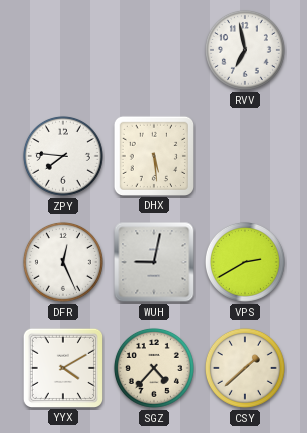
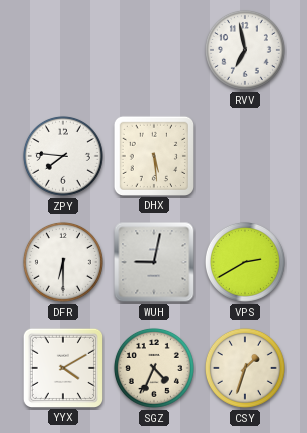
DFR: 12:26 -> 6:30 (63, 262)
SGZ: 4:37 -> 4:34 (154, 368)
CSY: 1:38 -> 1:33 (245, 368)
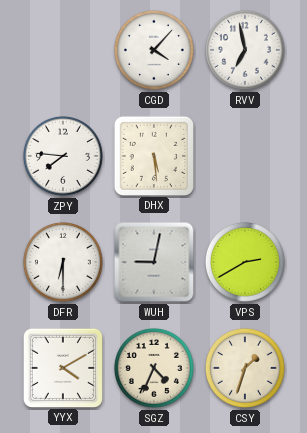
CGD: none -> 4:07 (154, 50)
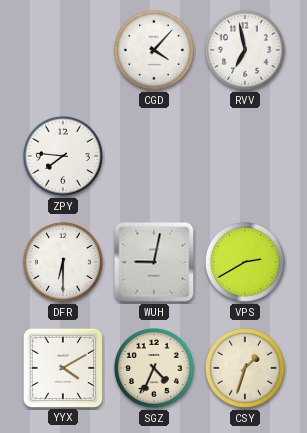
DHX: 5:29 -> none (153, 155)
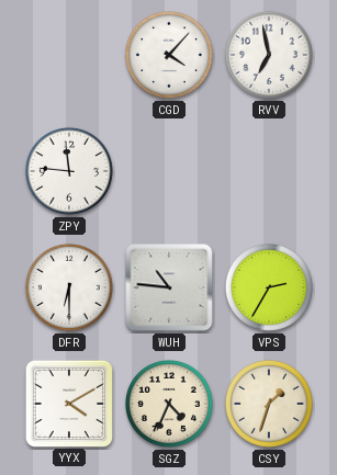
ZPY: 7:46 -> 11:46 (69, 171)
WUH: 9:02 -> 10:46 (169, 287)
VPS: 2:40 -> 2:35 (269, 287)
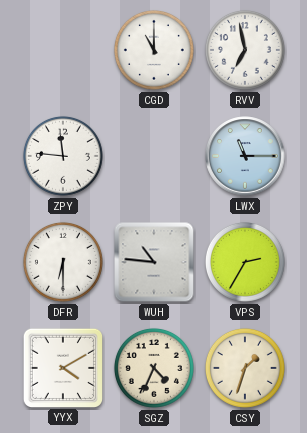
CGD: 4:07 -> 11:00 (154, 50)
LWX: none -> 11:15 (245, 156)
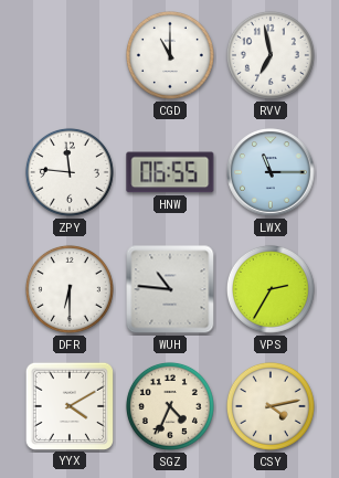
HNW: none -> 06:55 (170, 172)
CSY: 1:33 -> 4:13 (271, 406)
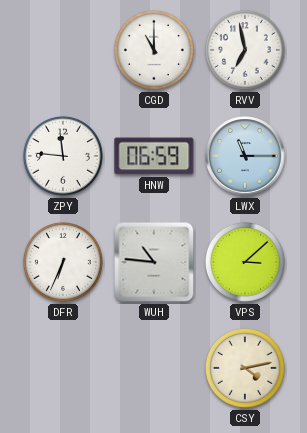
HNW: 06:55 -> 06:59 (154, 156)
DFR: 6:30 -> 6:34 (63, 262)
VPS: 2:35 -> 3:08 (245, 262)
YYX: 4:10 -> none (68, 405)
SGZ: 4:34 -> none (170, 406)
